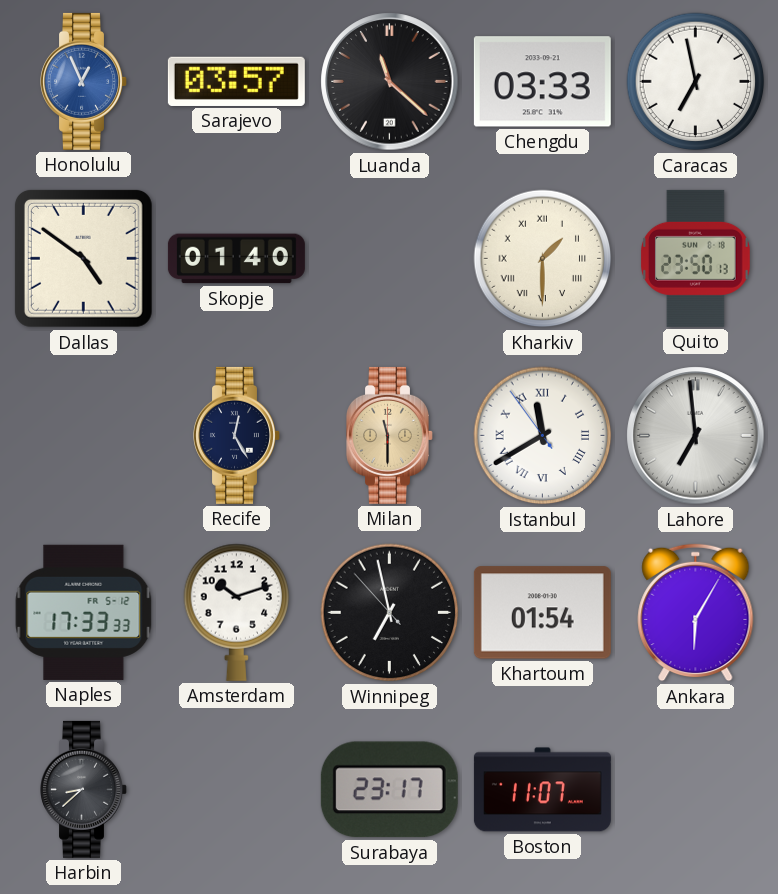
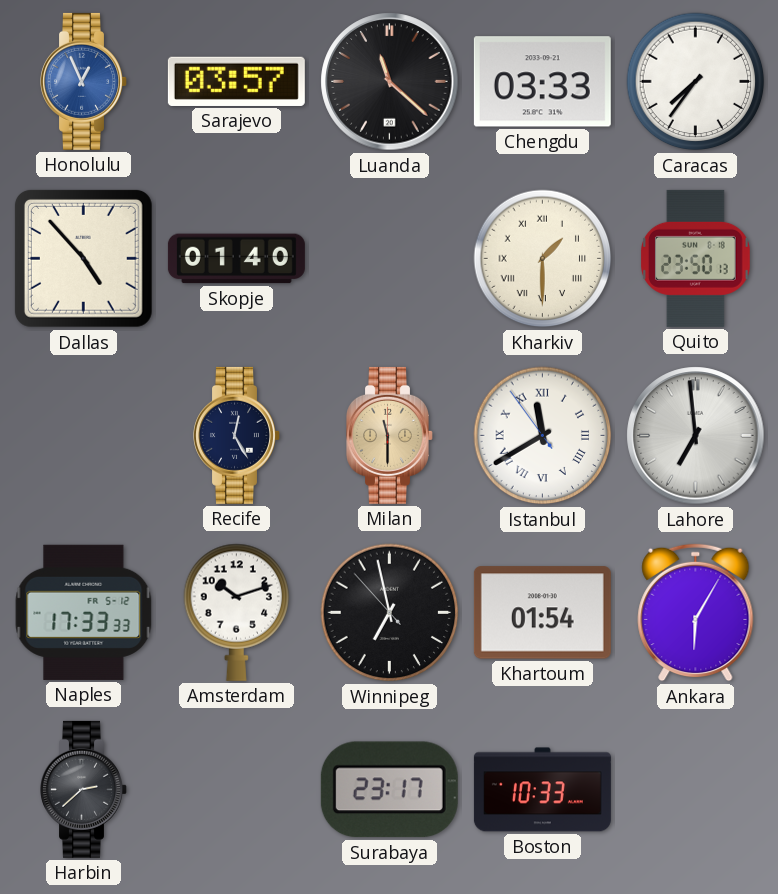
Caracas: 6:58 -> 7:36 (696, 82)
Dallas: 4:51 -> 4:53 (83, 258)
Harbin: 8:38 -> 2:38 (84, 789)
Boston: 11:07 -> 10:33 (542, 790)
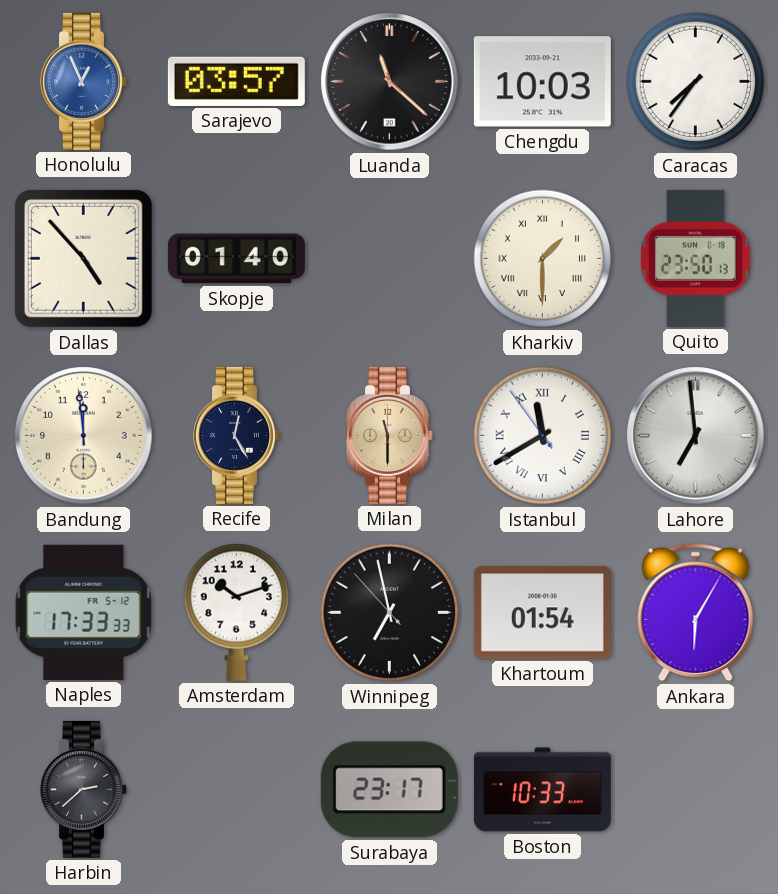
Chengdu: 03:33 -> 10:03 (542, 82)
Bandung: none -> 11:59 (84, 436)
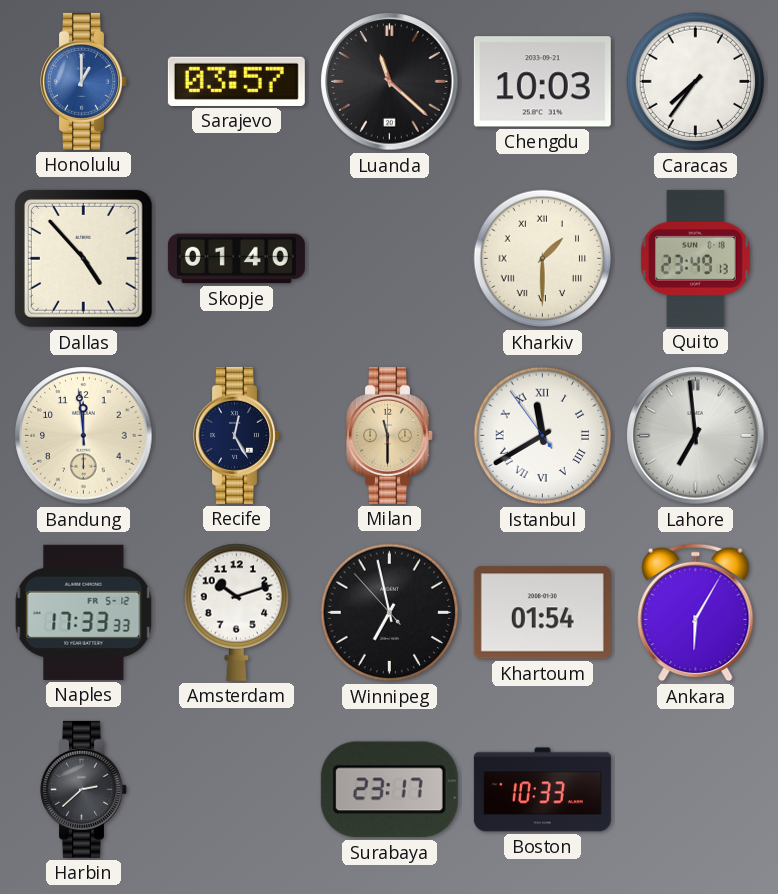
Honolulu: 12:56 -> 1:00 (84, 81)
Quito: 23:50 -> 23:49 (695, 258)
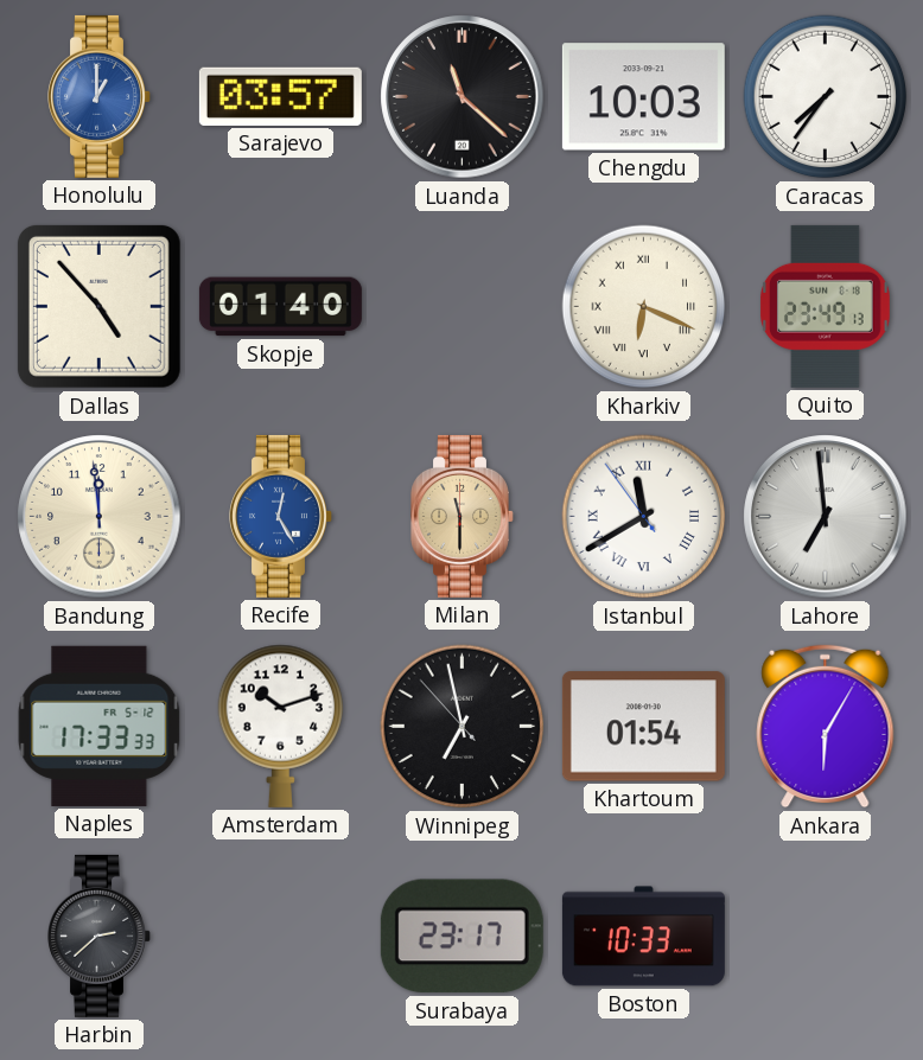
Kharkiv: 1:30 -> 6:19 (644, 307)
Recife dial: navy -> blue (281, 516)
